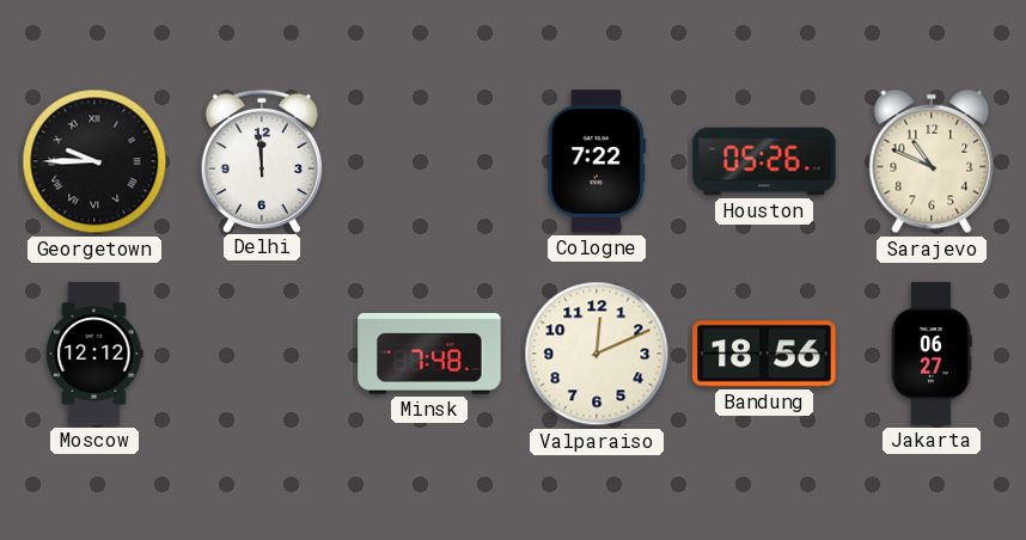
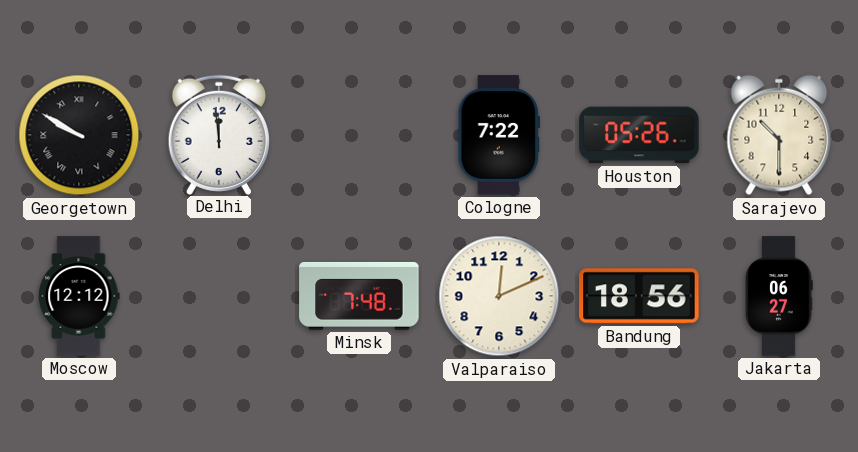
Georgetown: 9:45 -> 9:50 (79, 135)
Sarajevo: 10:49 -> 10:30 (779, 135)
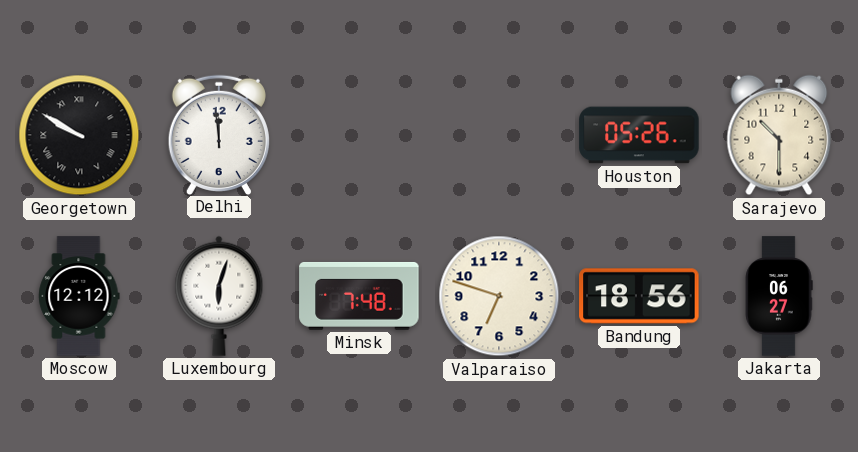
Cologne: 7:22 -> none (498, 135)
Luxembourg: none -> 6:03 (219, 296)
Valparaiso: 12:11 -> 6:48 (499, 296)
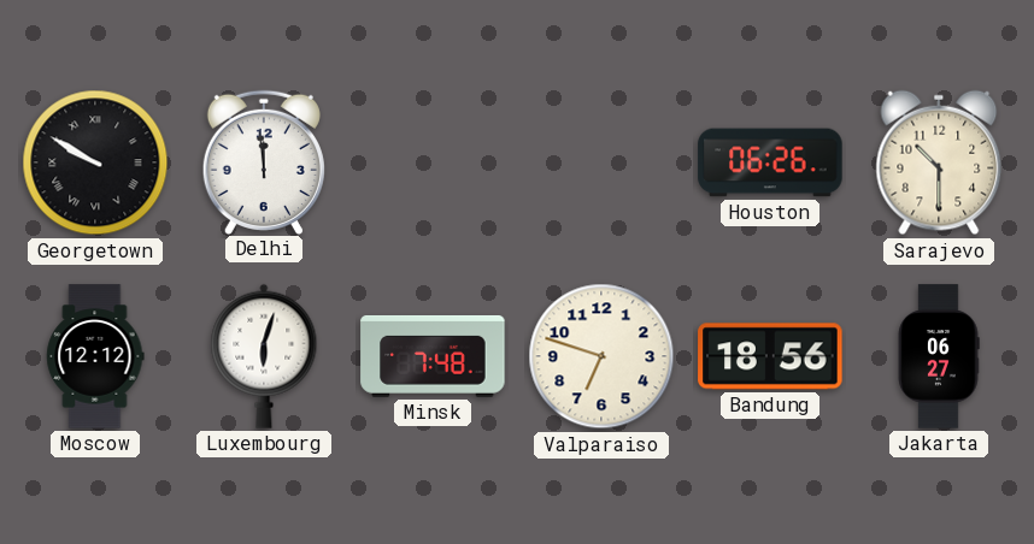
Houston: 05:26 -> 06:26 (770, 162)
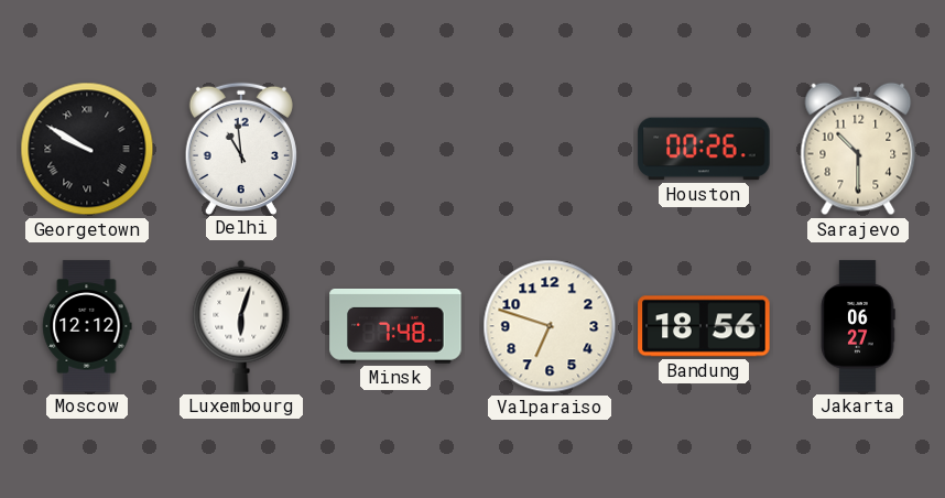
Delhi: 11:59 -> 10:59 (241, 148)
Houston: 06:26 -> 00:26 (704, 149)
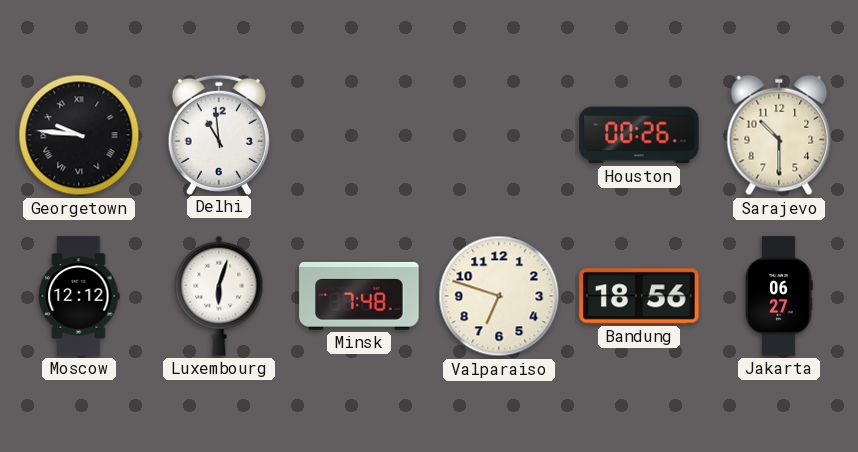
Georgetown: 9:50 -> 9:46 (79, 135)
